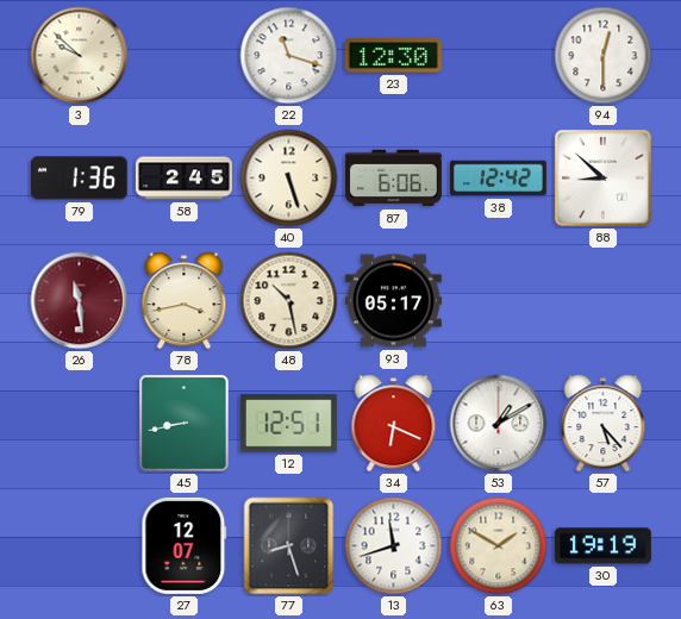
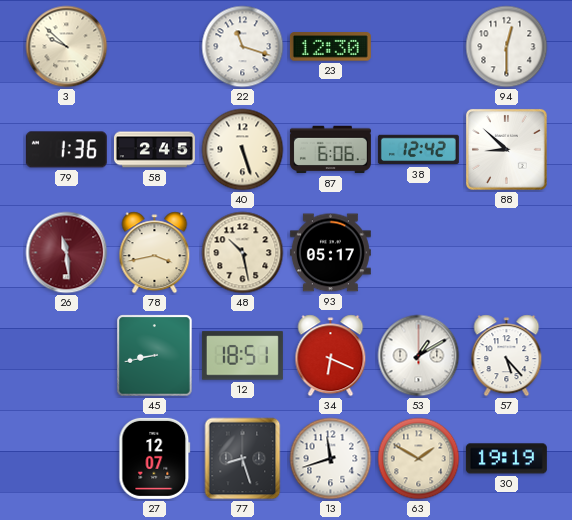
12: 12:51 -> 18:51 (242, 356)
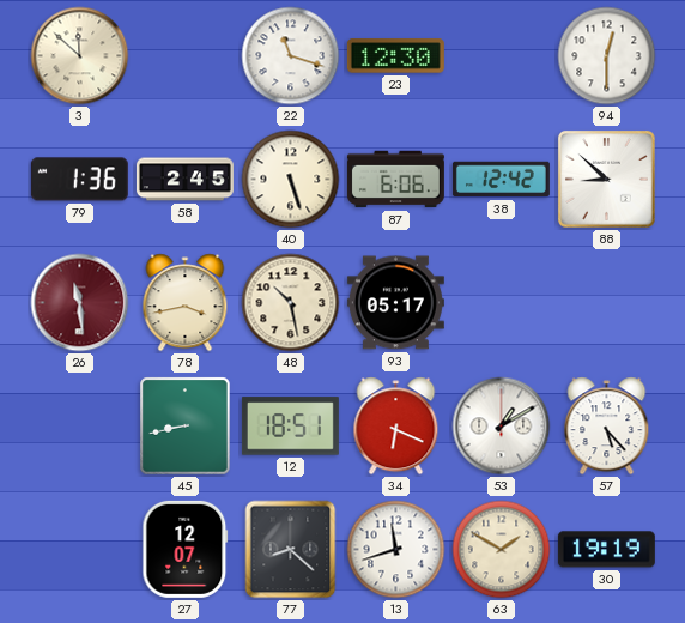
3: 9:52 -> 11:52 (80, 56)
77: 8:27 -> 8:22 (291, 550)
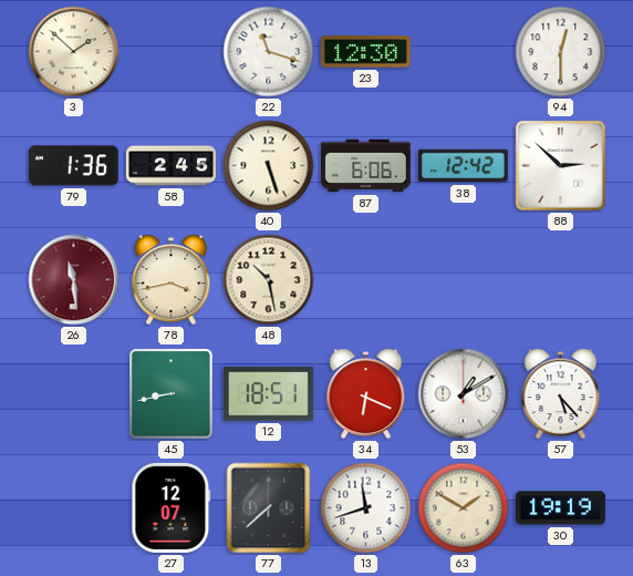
3: 11:52 -> 1:52 (74, 52)
88: 8:52 -> 2:52 (560, 165)
93: 05:17 -> none (395, 303)
77: 8:22 -> 7:38 (269, 508)
